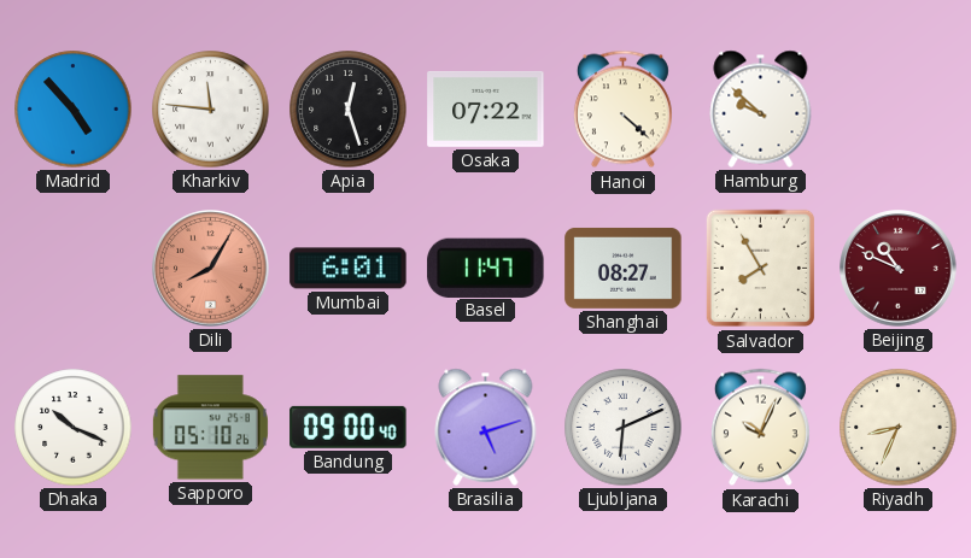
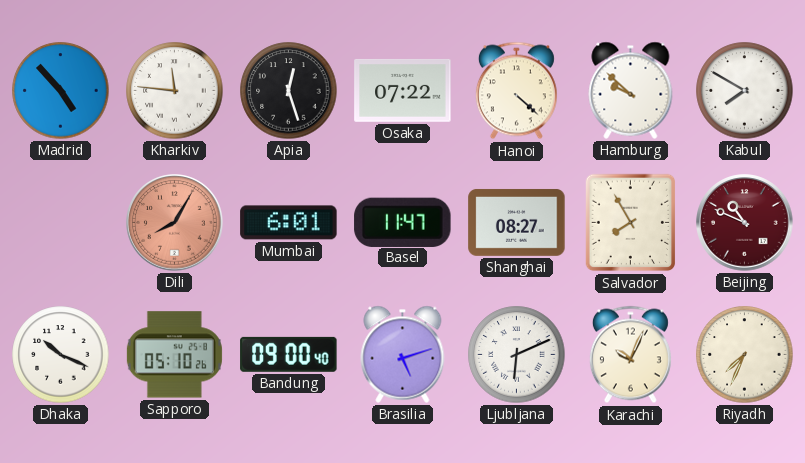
Kabul: none -> 7:50 (745, 91)
Riyadh: 8:34 -> 7:34 (745, 355)
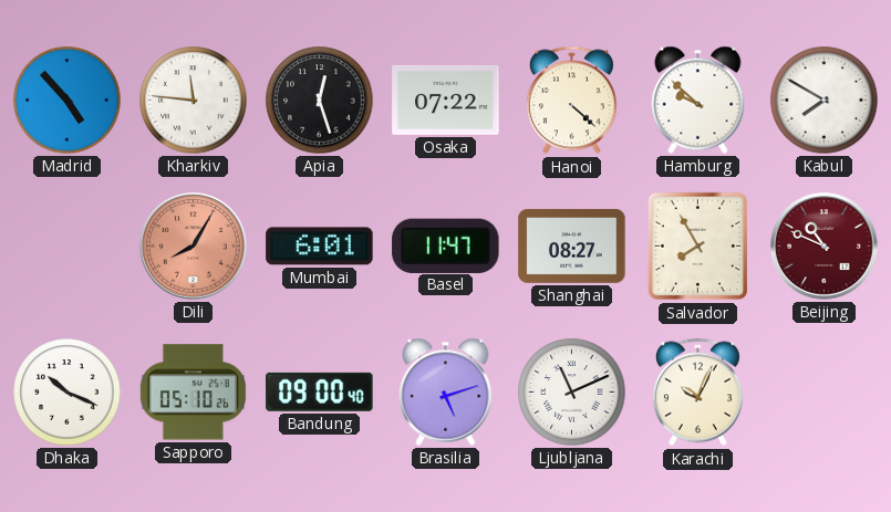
Ljubljana: 6:11 -> 11:11 (572, 393)
Riyadh: 7:34 -> none (745, 355)
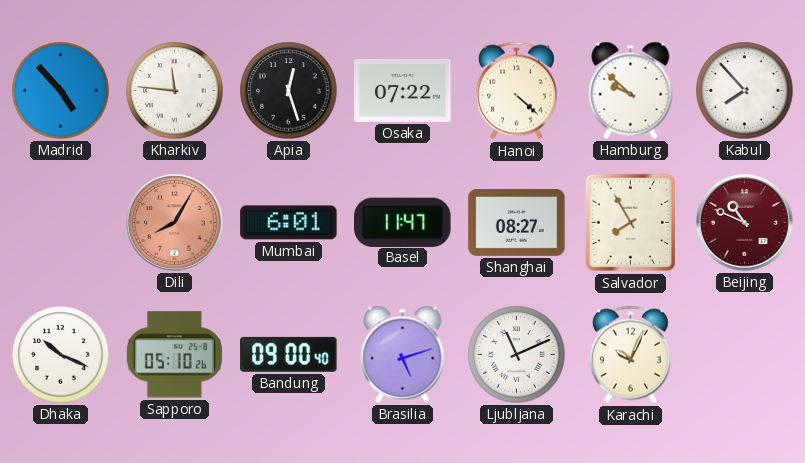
Kabul: 7:50 -> 7:53 (745, 91)
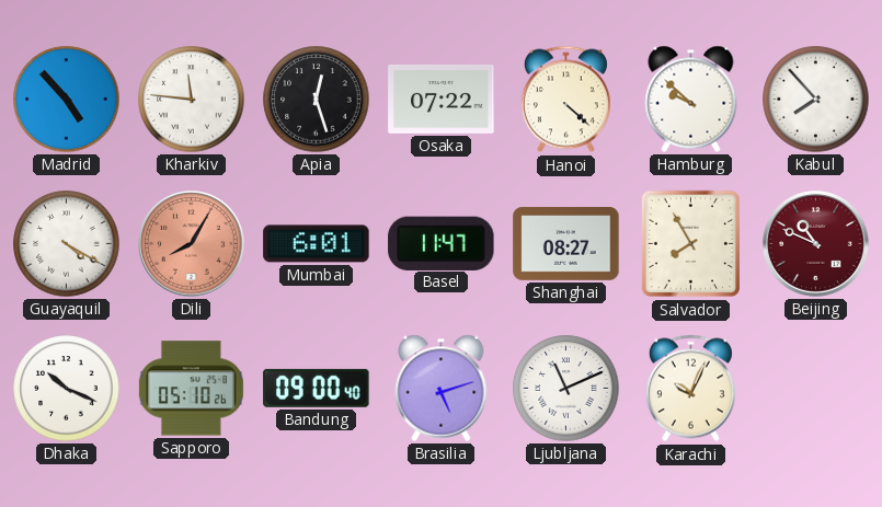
Guayaquil: none -> 4:20 (67, 244)
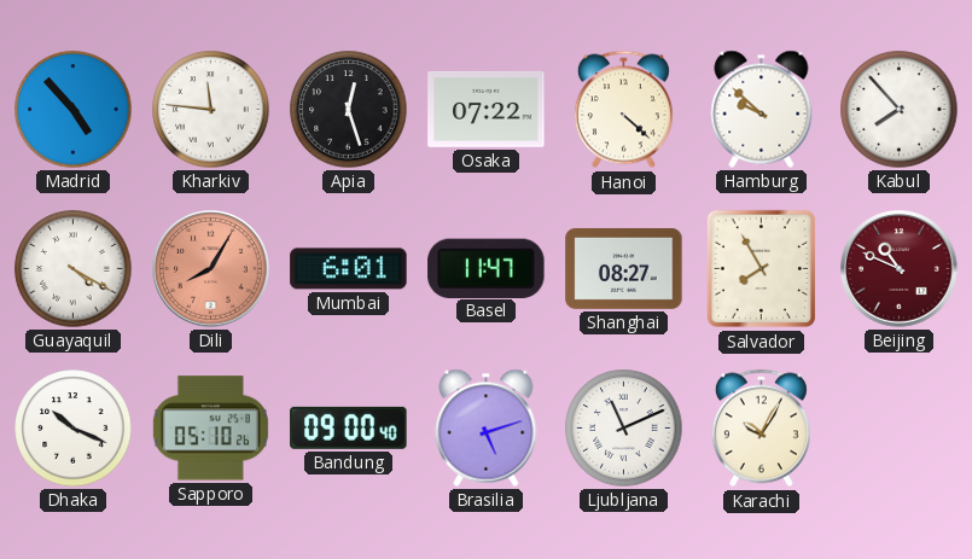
Karachi: 10:04 -> 10:05 (761, 429)
